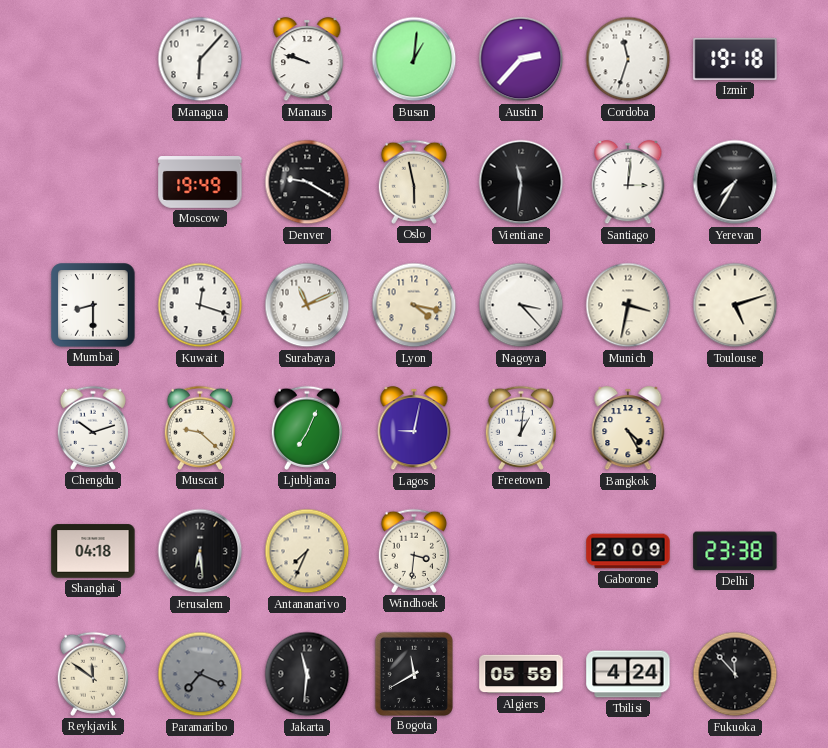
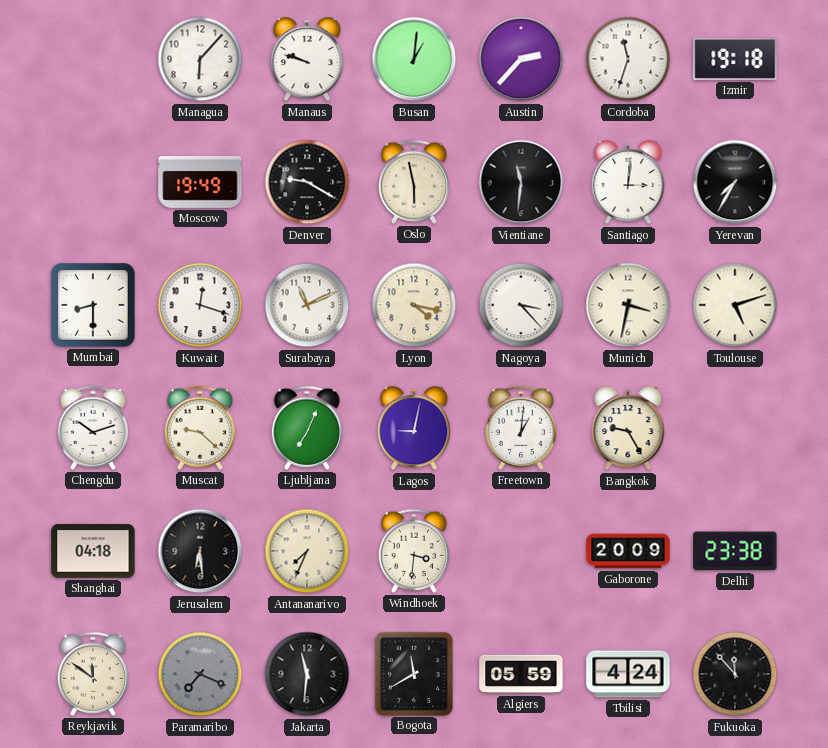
Bangkok: 4:25 -> 9:25 (628, 428)
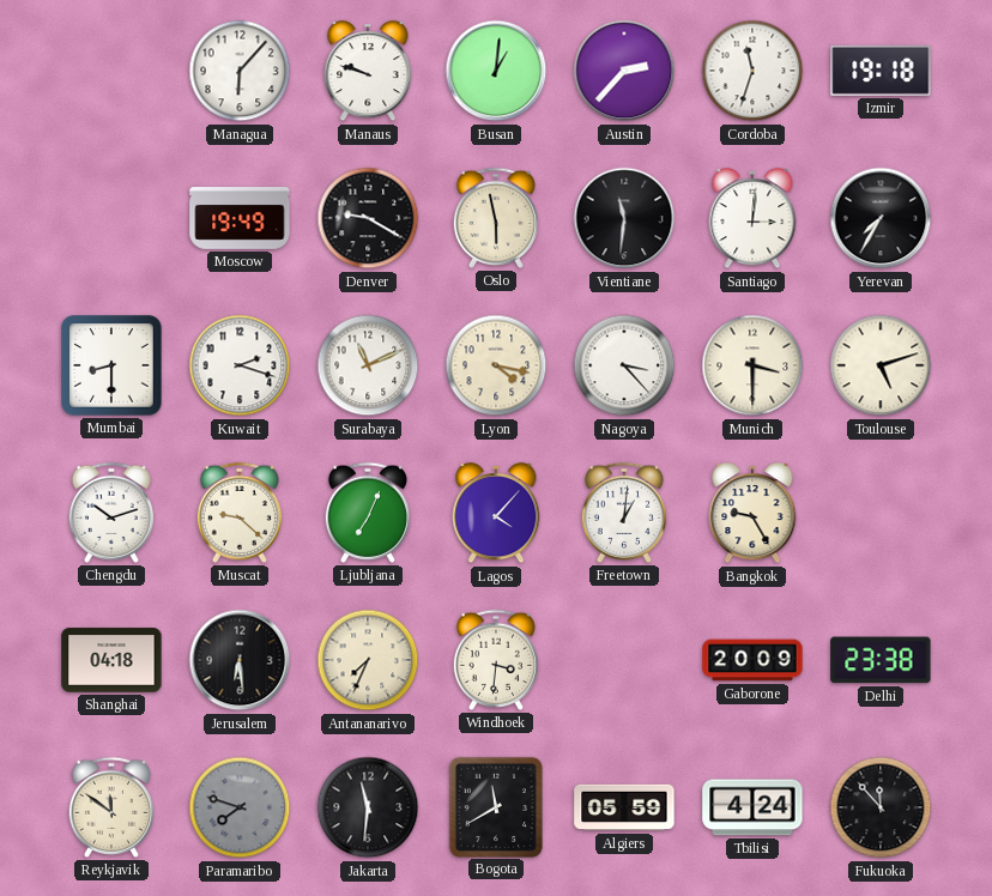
Kuwait: 12:18 -> 2:18 (240, 365)
Munich: 3:32 -> 3:30 (752, 365)
Lagos: 9:02 -> 4:07 (496, 513)
Paramaribo: 7:19 -> 7:48 (240, 807)
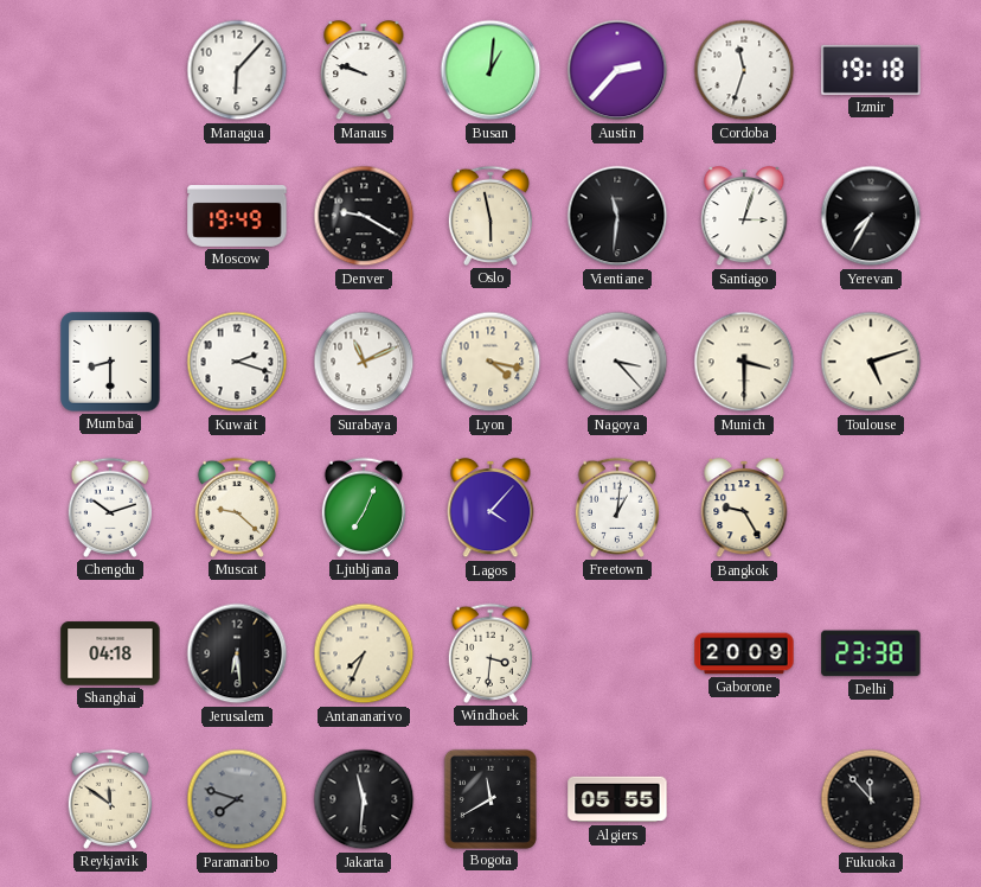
Santiago: 3:01 -> 3:03 (744, 216)
Algiers: 05:59 -> 05:55 (617, 799)
Tbilisi: 4:24 -> none (752, 807)
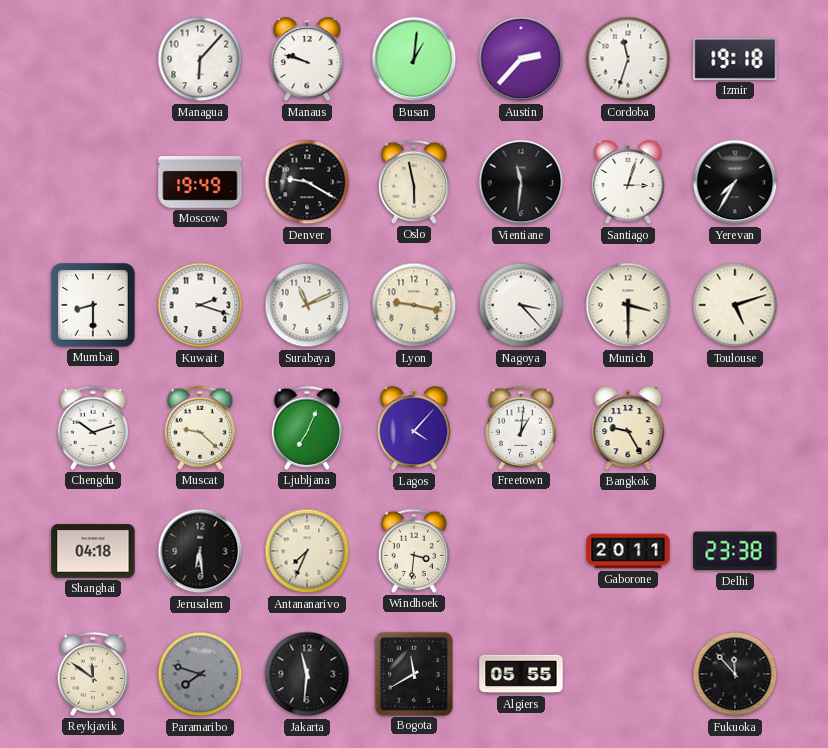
Lyon: 4:17 -> 9:17 (414, 305)
Gaborone: 20:09 -> 20:11 (628, 551)
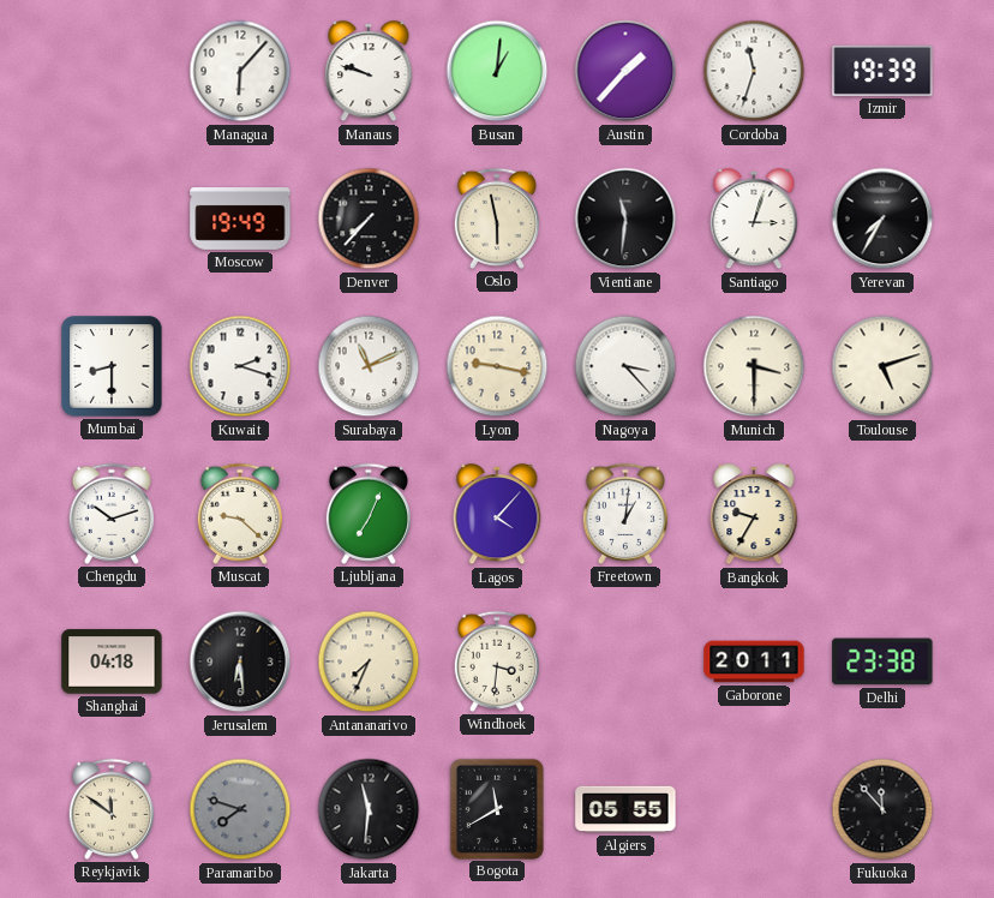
Austin: 2:37 -> 1:37 (625, 71)
Izmir: 19:18 -> 19:39 (882, 71)
Denver: 9:20 -> 7:37 (369, 218)
Bangkok: 9:25 -> 9:35 (754, 514)
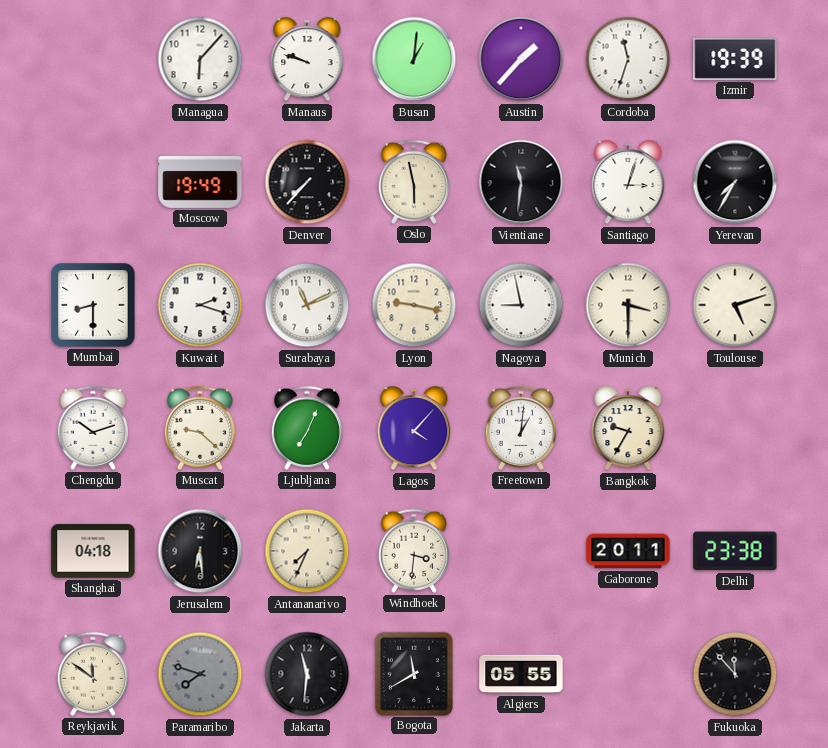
Nagoya: 3:23 -> 8:58 (521, 305)
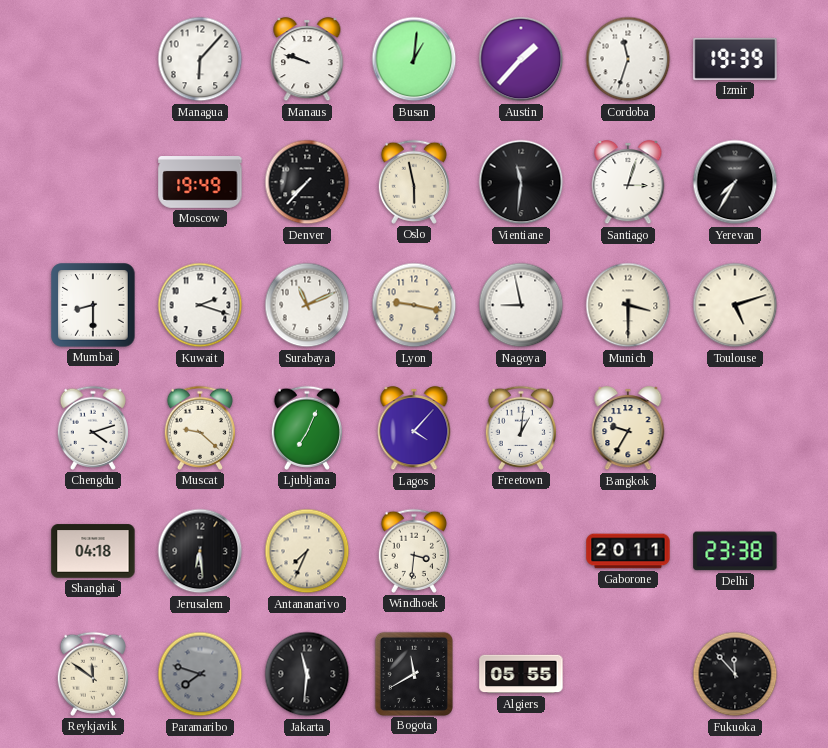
Chengdu: 10:12 -> 4:12 (92, 428)
